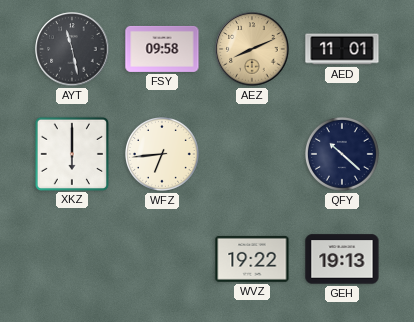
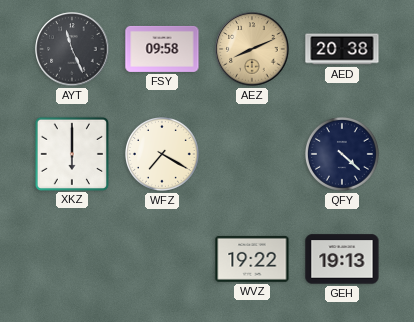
AYT: 11:28 -> 11:26 (72, 49)
AED: 11:01 -> 20:38 (342, 49)
WFZ: 6:44 -> 7:20 (163, 155)
QFY: 10:22 -> 4:22 (343, 155)
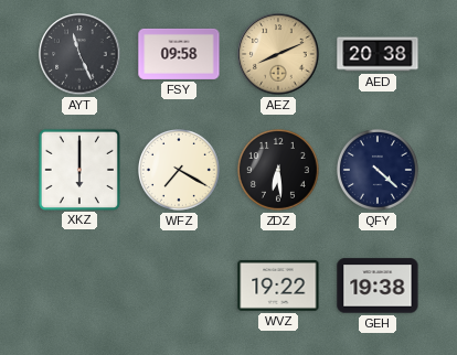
ZDZ: none -> 6:29 (279, 171)
GEH: 19:13 -> 19:38 (378, 286)
